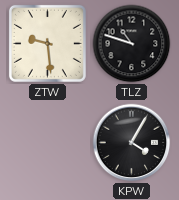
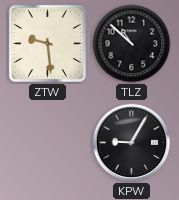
TLZ: 10:48 -> 10:52 (132, 44)
KPW: 4:05 -> 9:05 (132, 143)
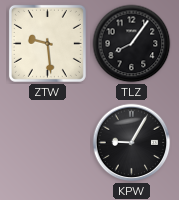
TLZ: 10:52 -> 8:06 (132, 44)
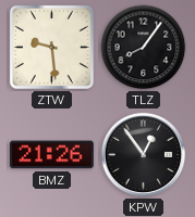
BMZ: none -> 21:26 (52, 155)
KPW: 9:05 -> 12:54 (144, 155)
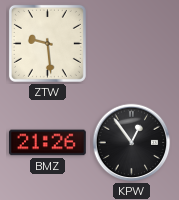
TLZ: 8:06 -> none (144, 48)
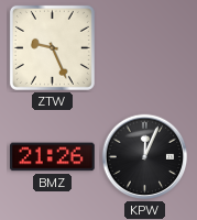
ZTW: 9:29 -> 9:26 (52, 47)
KPW: 12:54 -> 12:04 (145, 157)
